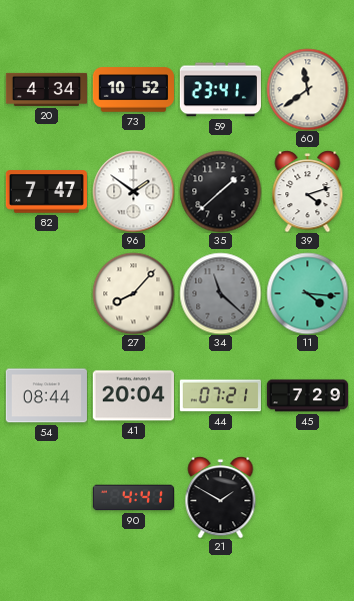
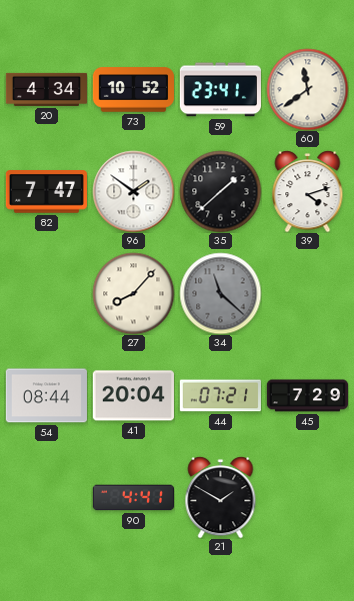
11: 4:16 -> none (307, 293)
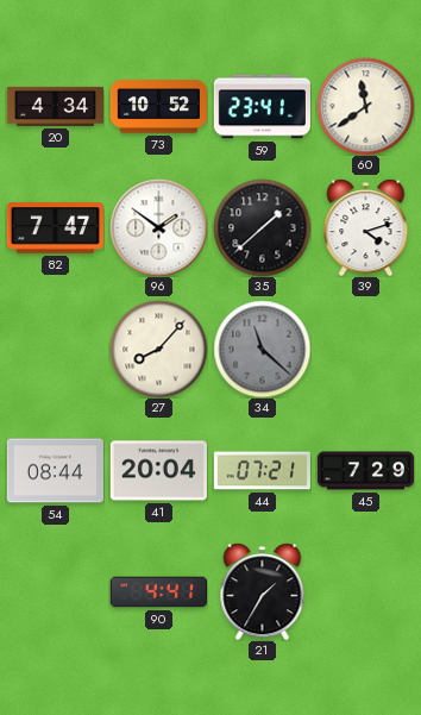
21: 1:50 -> 1:35 (263, 591)
